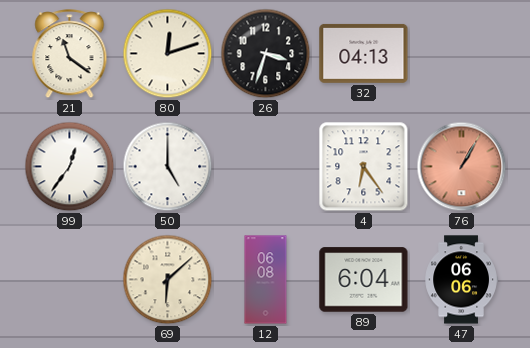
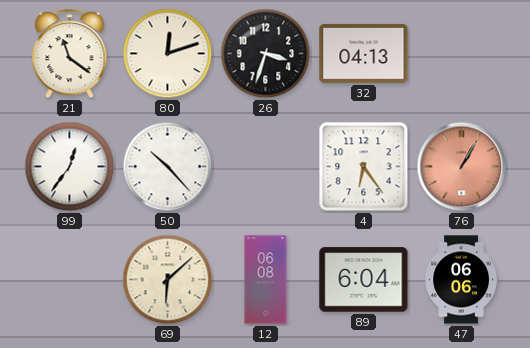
50: 5:00 -> 10:23 (168, 167)
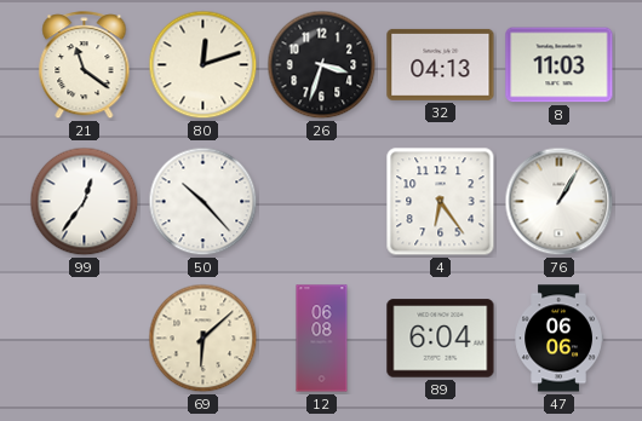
8: none -> 11:03 (560, 65)
76 dial: salmon -> white (560, 202)
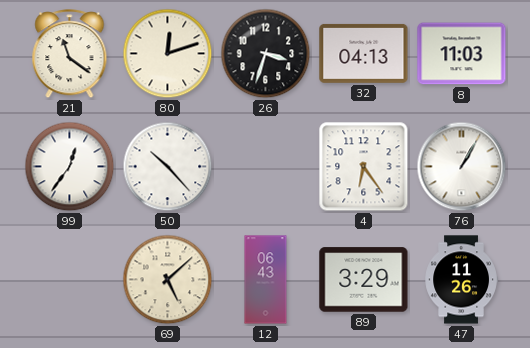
69: 6:08 -> 5:08 (168, 280)
12: 06:08 -> 06:43 (266, 280)
89: 6:04 -> 3:29 (364, 280)
47: 06:06 -> 11:26 (461, 280)
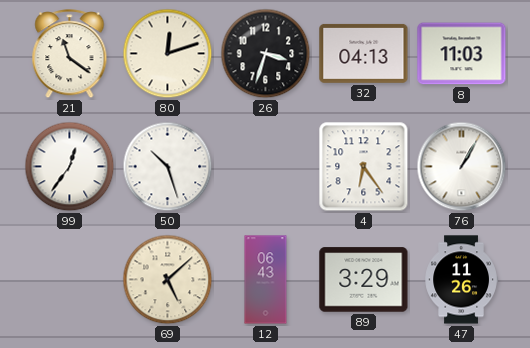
50: 10:23 -> 10:27 (168, 167)
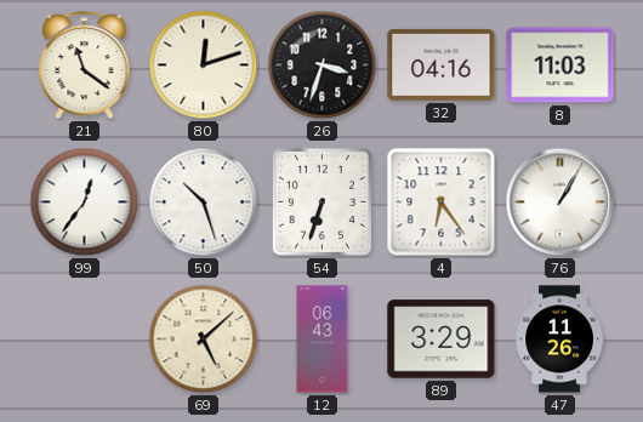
32: 04:13 -> 04:16 (442, 64)
54: none -> 6:33 (321, 201)
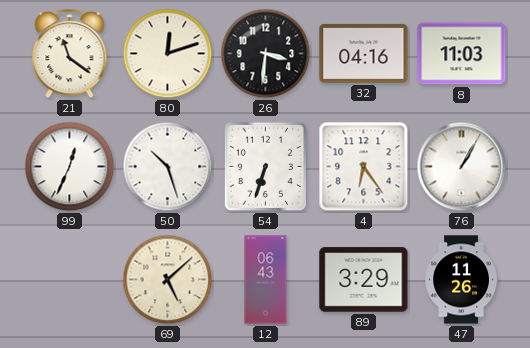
26: 3:33 -> 3:31 (266, 54)
99: 12:36 -> 12:34 (70, 167)
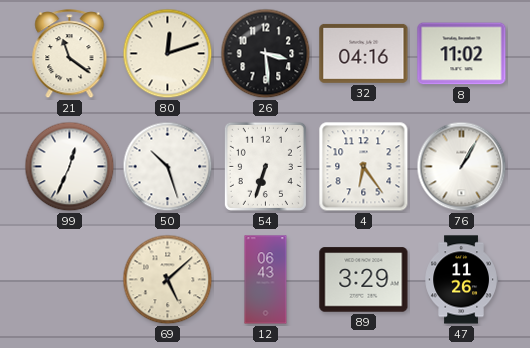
26: 3:31 -> 3:29 (266, 54)
8: 11:03 -> 11:02 (462, 54)
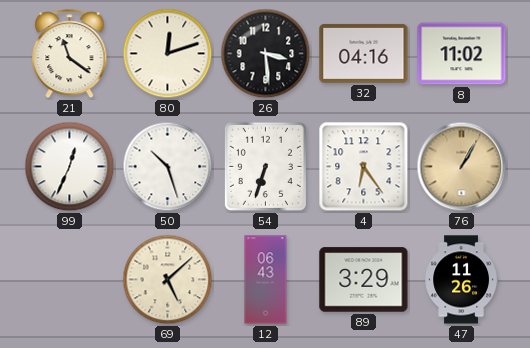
76 dial: white -> champagne (462, 167)
